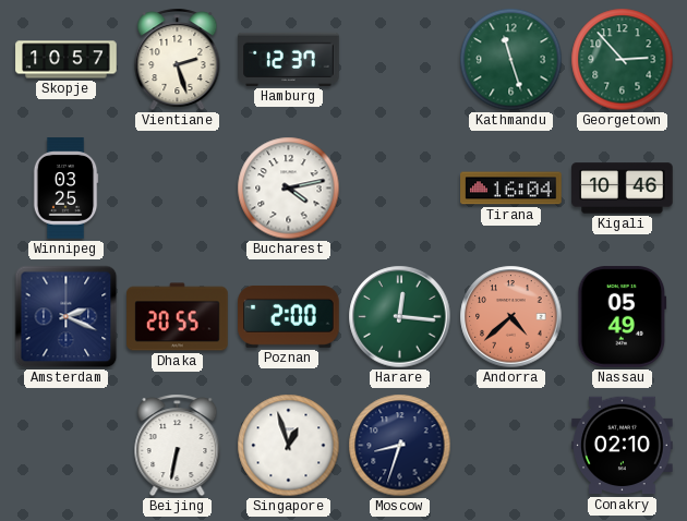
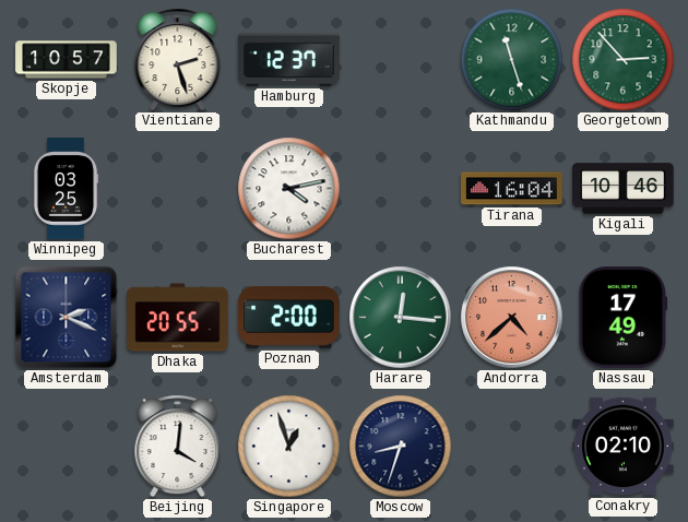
Nassau: 05:49 -> 17:49 (624, 318)
Beijing: 6:32 -> 4:01 (178, 447)
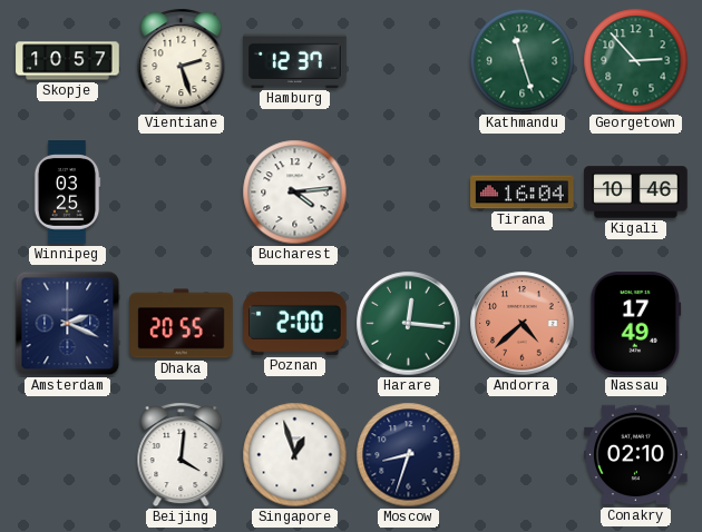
Bucharest: 4:13 -> 4:14 (295, 193)
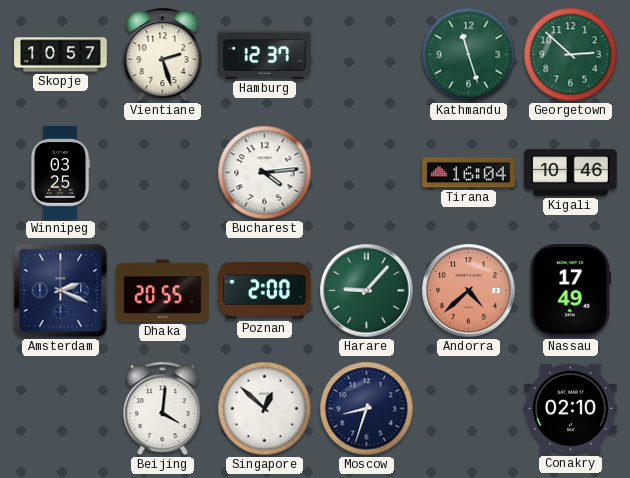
Georgetown: 2:53 -> 2:52 (571, 55)
Harare: 12:16 -> 9:07 (367, 291)
Singapore: 12:57 -> 12:52 (265, 409)
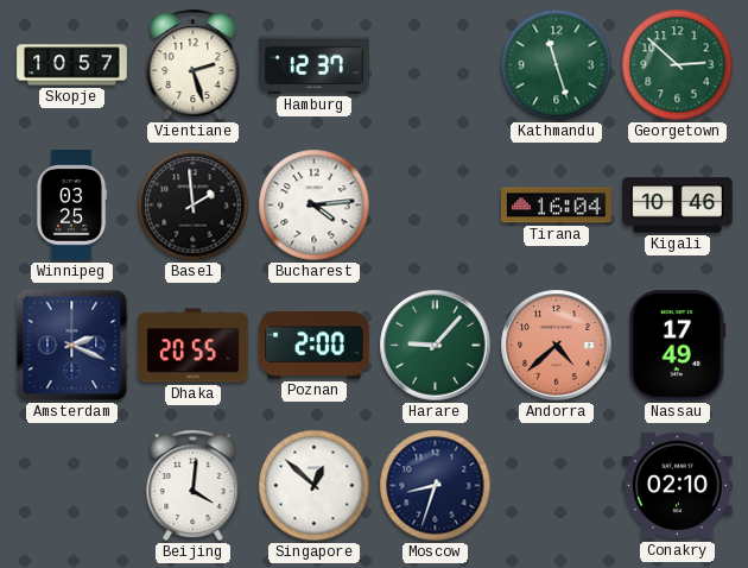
Basel: none -> 1:59 (194, 206)
